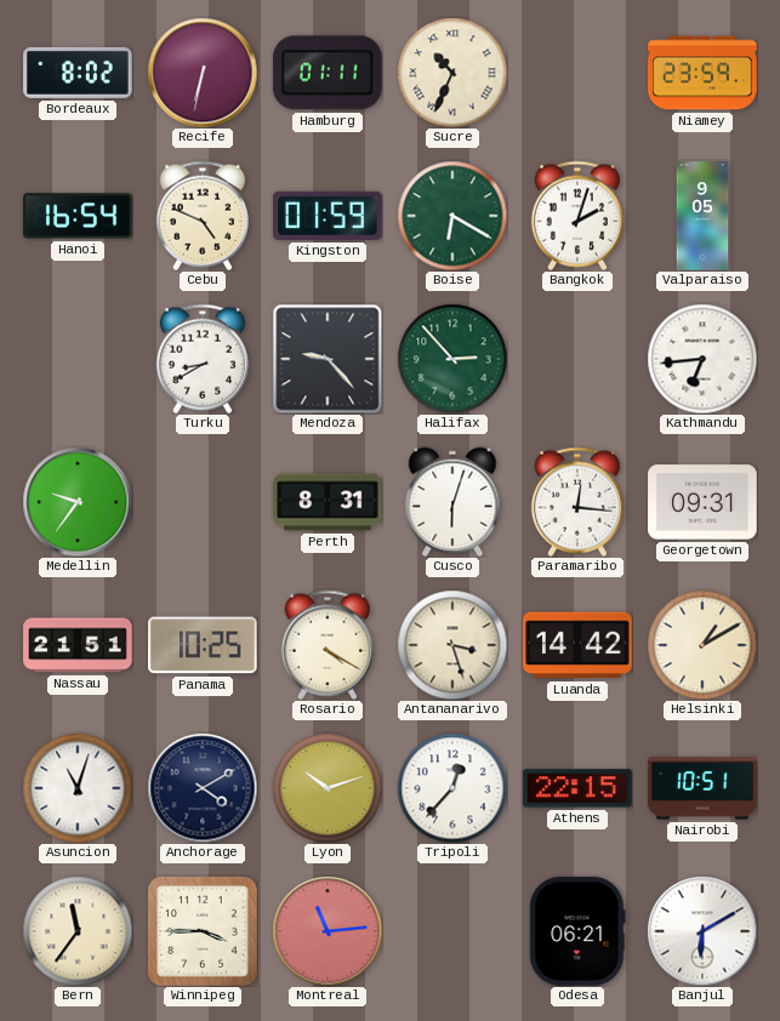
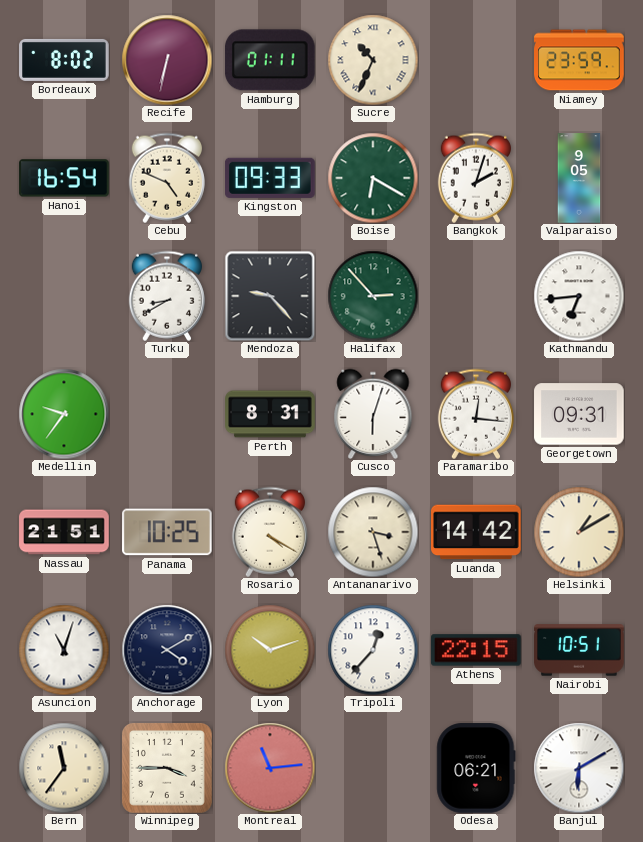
Kingston: 01:59 -> 09:33 (271, 178)
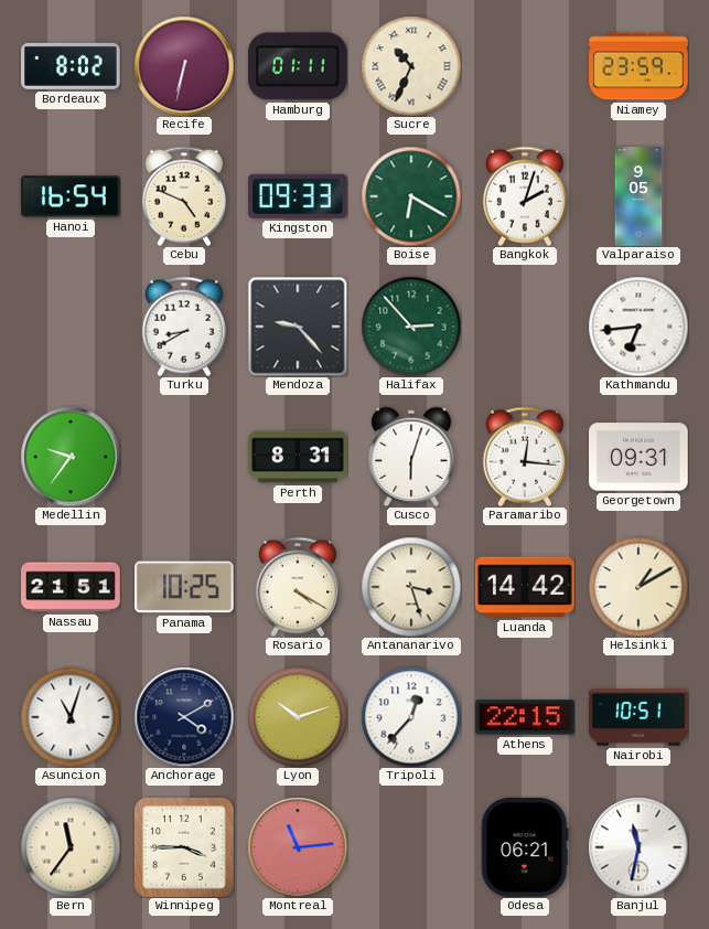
Banjul: 6:10 -> 11:32 (638, 847)
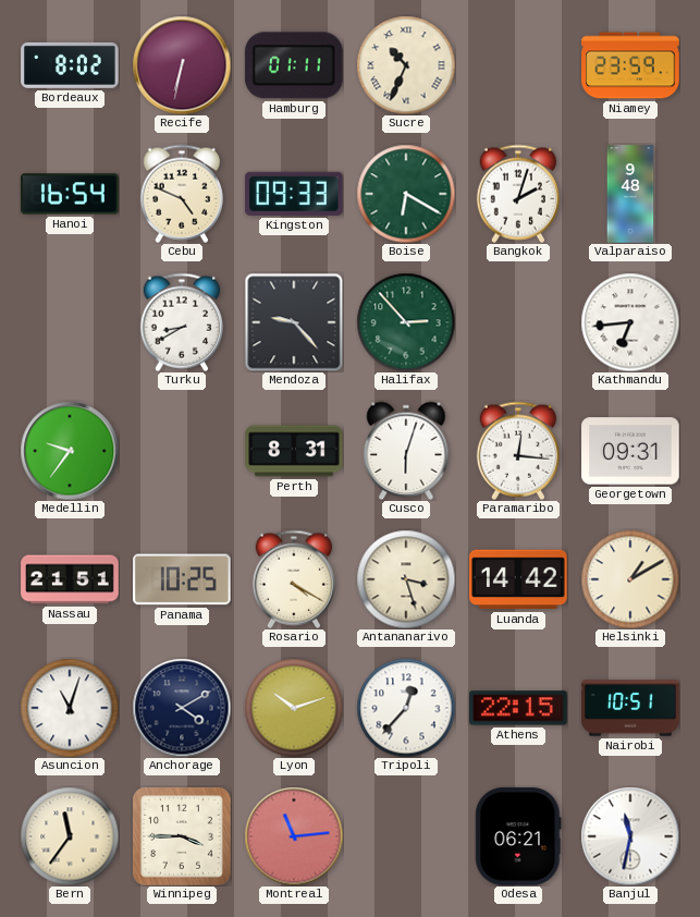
Valparaiso: 9:05 -> 9:48 (630, 194)
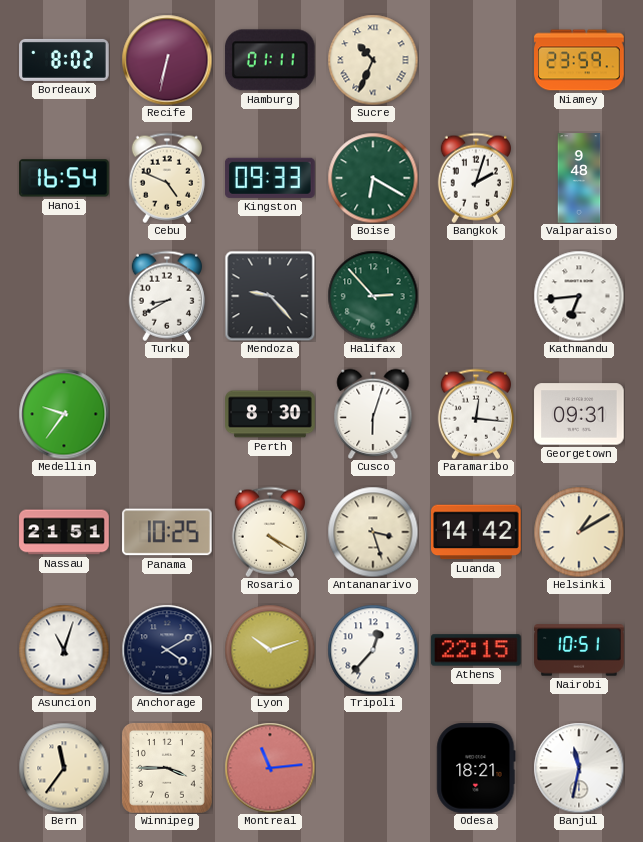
Perth: 8:31 -> 8:30 (270, 414)
Odesa: 06:21 -> 18:21 (476, 768)
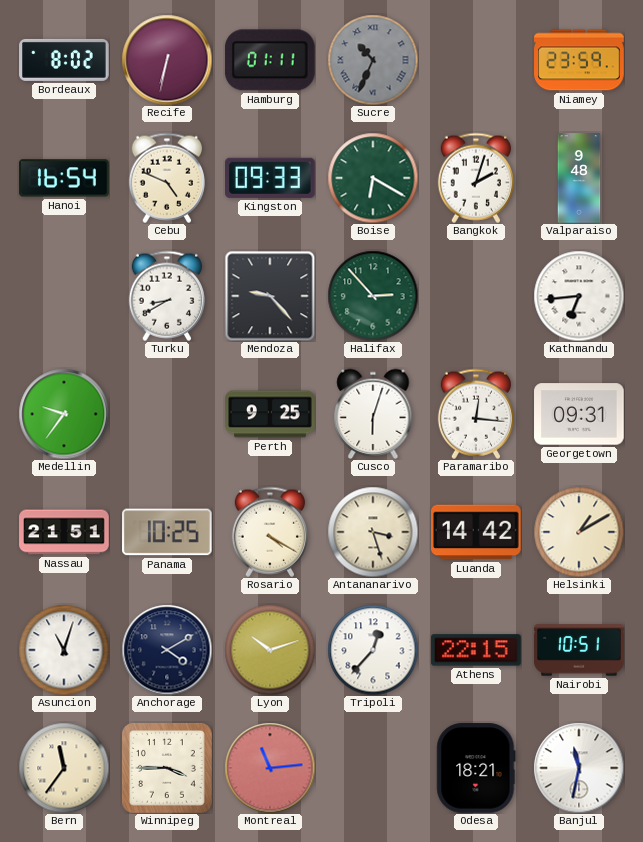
Sucre dial: cream -> grey (373, 60)
Perth: 8:30 -> 9:25 (270, 414)
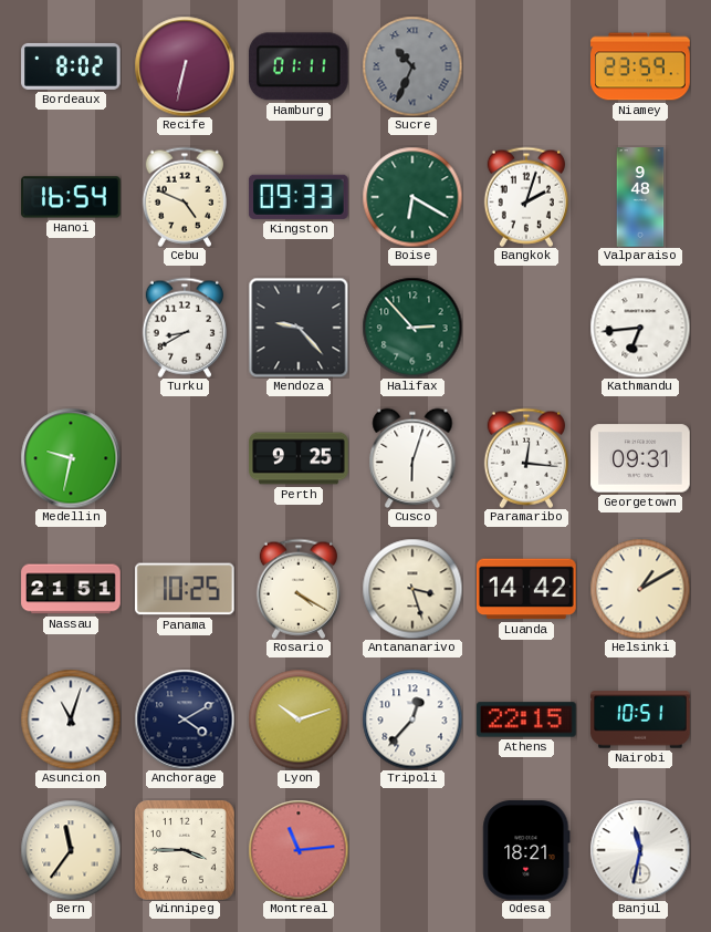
Medellin: 9:36 -> 9:32 (71, 458)
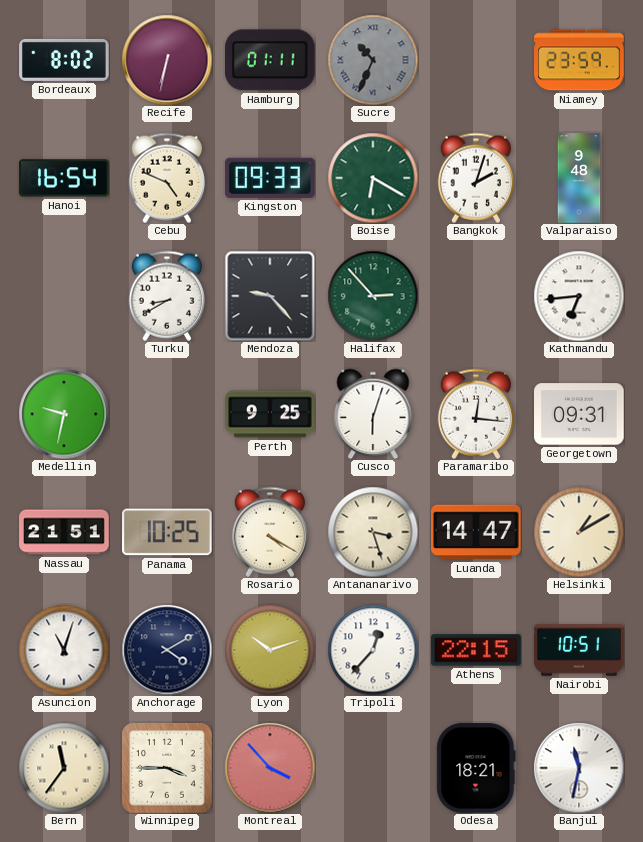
Luanda: 14:42 -> 14:47 (477, 532)
Montreal: 11:14 -> 3:53 (270, 768)
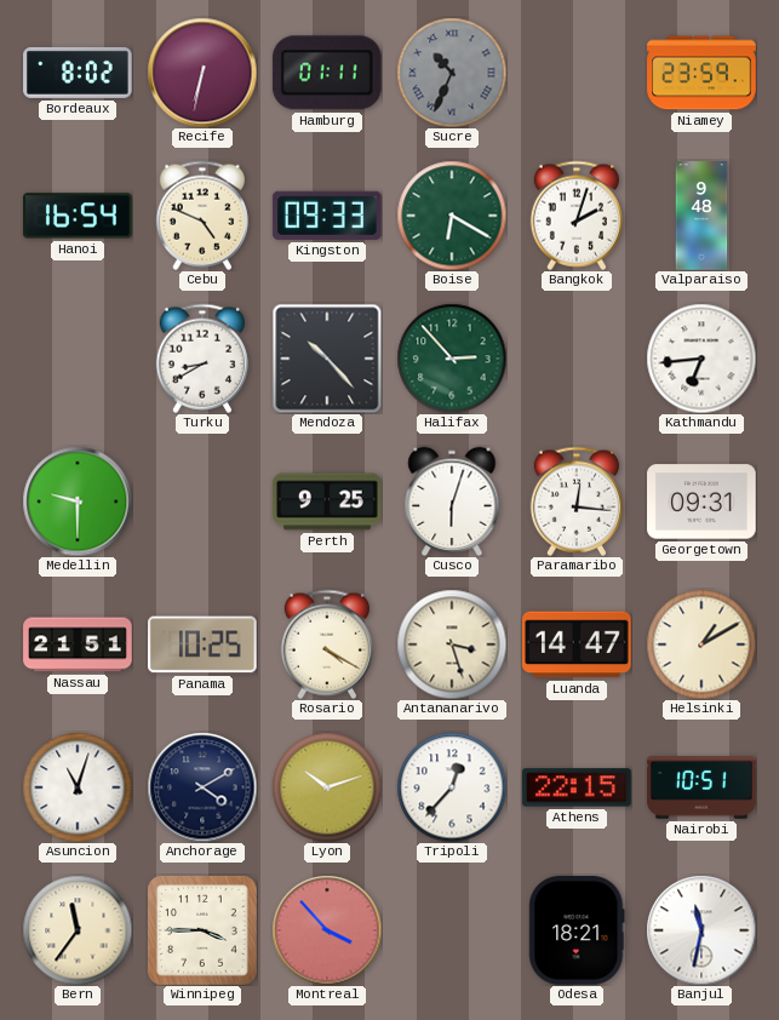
Mendoza: 9:23 -> 10:23 (327, 359)
Medellin: 9:32 -> 9:30 (78, 502)
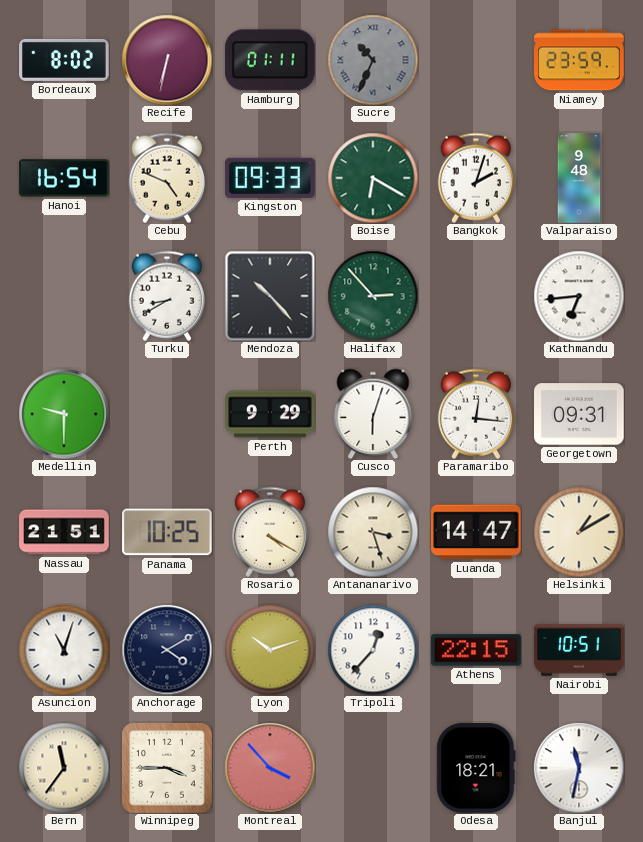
Perth: 9:25 -> 9:29 (270, 414)
